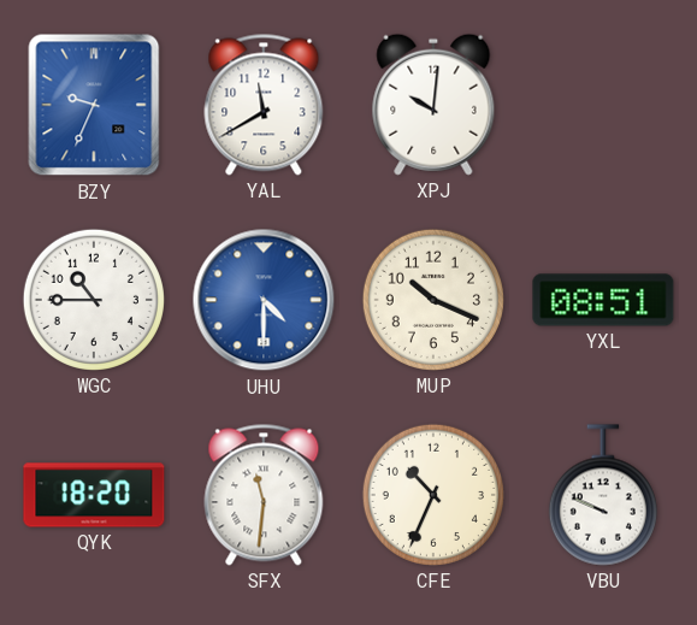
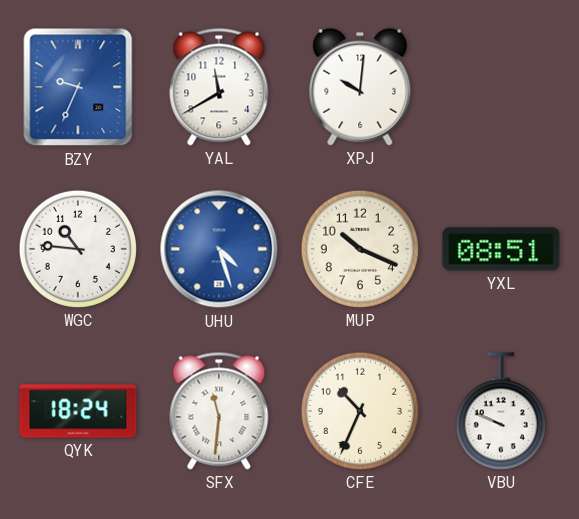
WGC: 10:45 -> 10:46 (78, 249)
UHU: 4:30 -> 4:27 (219, 249)
QYK: 18:20 -> 18:24 (78, 411)
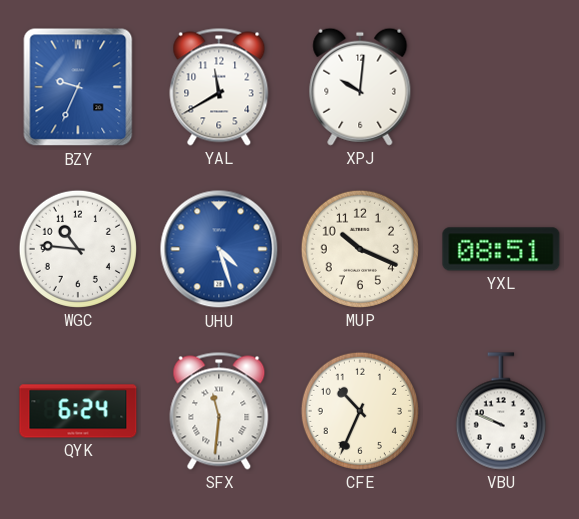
QYK: 18:24 -> 6:24 (78, 411)
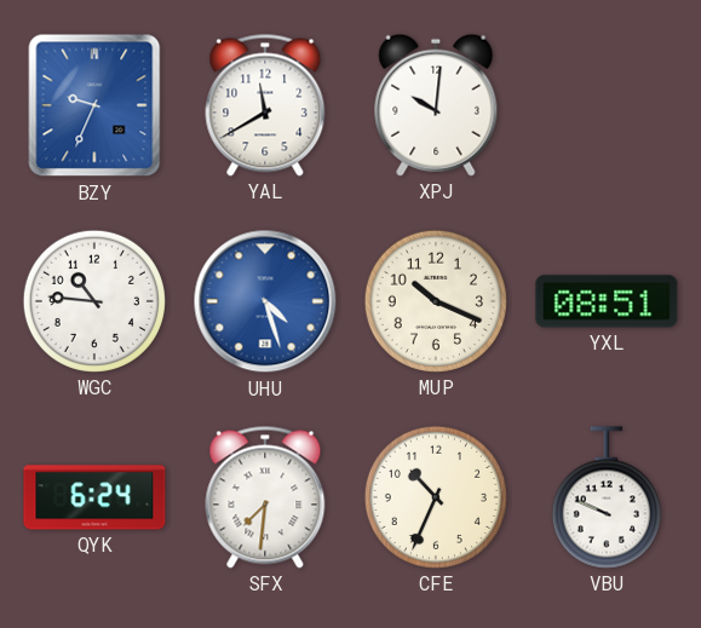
SFX: 11:31 -> 7:31 (265, 497)
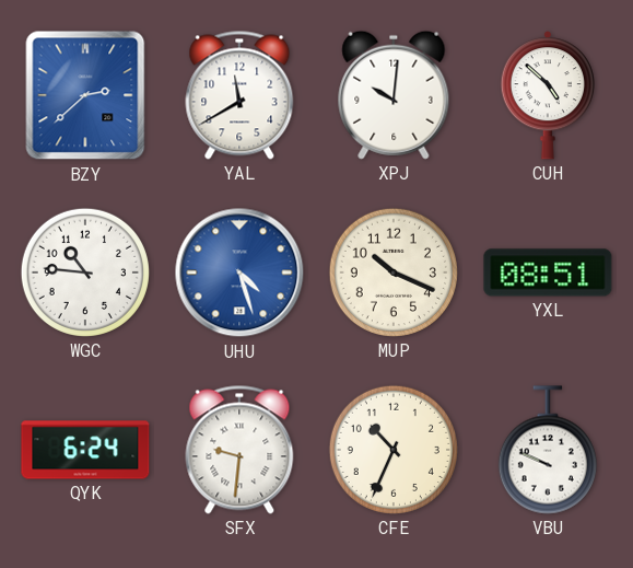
BZY: 9:34 -> 2:38 (85, 95)
CUH: none -> 4:52 (547, 95)
SFX: 7:31 -> 9:31 (239, 450)
